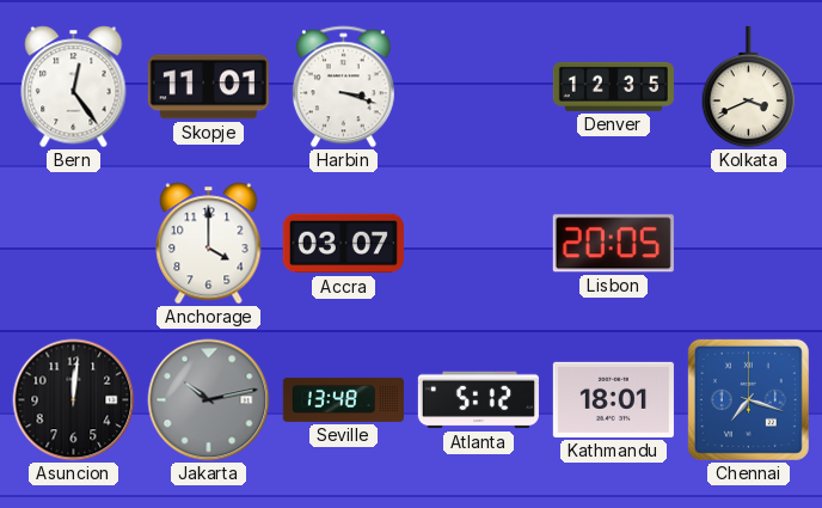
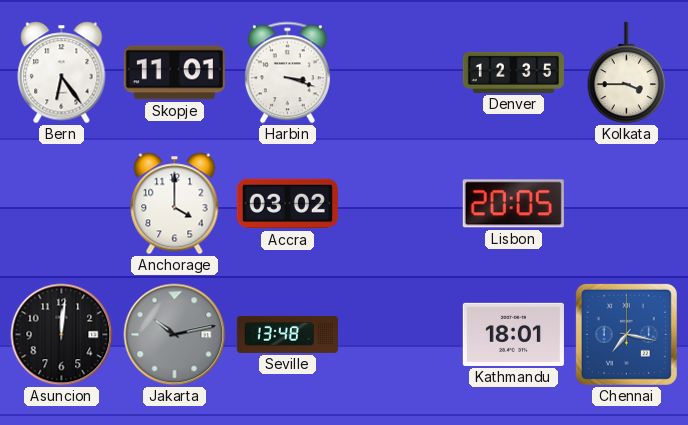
Bern: 12:24 -> 6:24 (62, 73)
Kolkata: 3:41 -> 3:45 (627, 73)
Accra: 03:07 -> 03:02 (287, 204)
Atlanta: 5:12 -> none (478, 400)
Chennai: 7:18 -> 7:17 (626, 334)
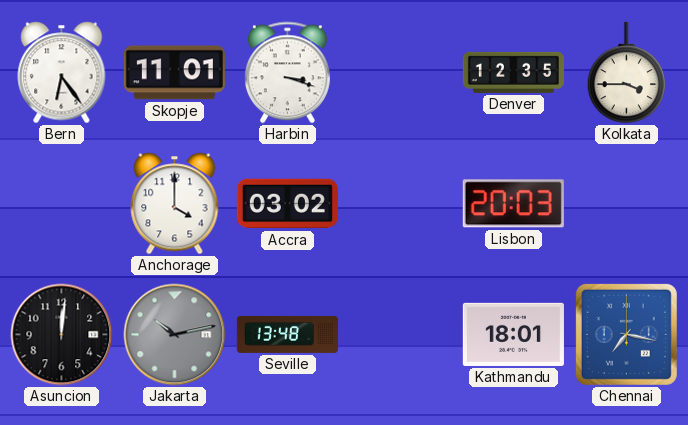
Lisbon: 20:05 -> 20:03 (513, 204)
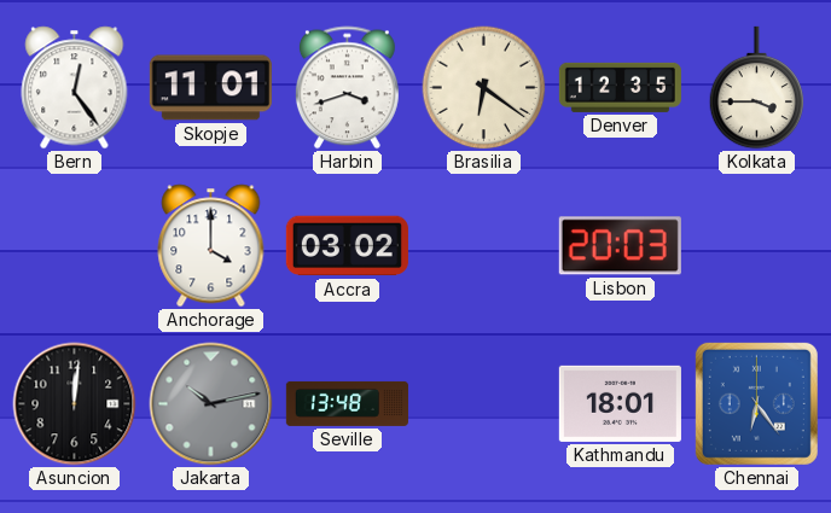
Bern: 6:24 -> 12:24 (75, 88)
Harbin: 3:18 -> 3:42 (347, 88)
Brasilia: none -> 6:21 (484, 88)
Chennai: 7:17 -> 6:24 (756, 403)
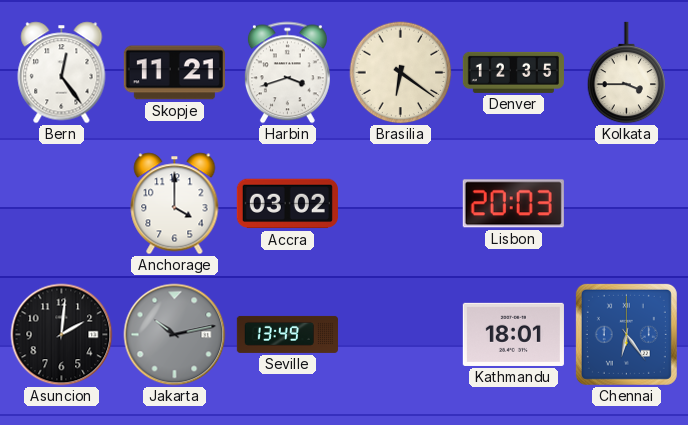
Skopje: 11:01 -> 11:21 (174, 73)
Asuncion: 12:01 -> 2:01 (62, 335)
Seville: 13:48 -> 13:49 (287, 334)
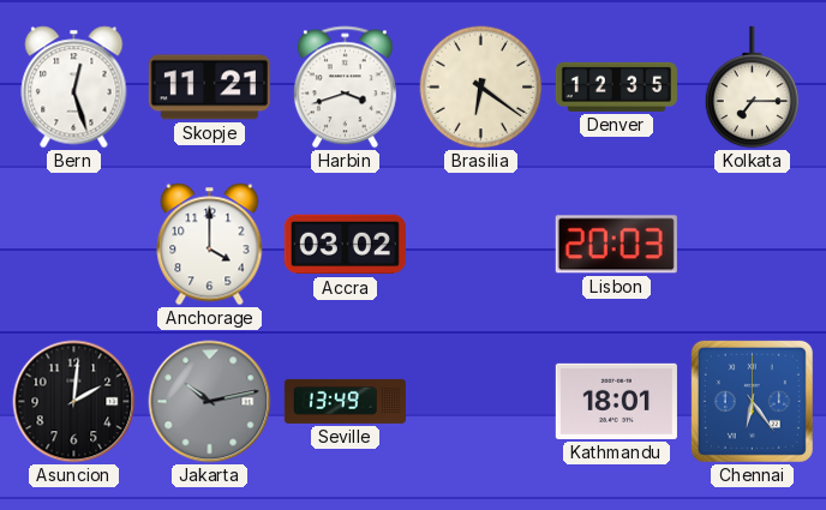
Bern: 12:24 -> 12:27 (74, 88)
Kolkata: 3:45 -> 7:15 (753, 88)
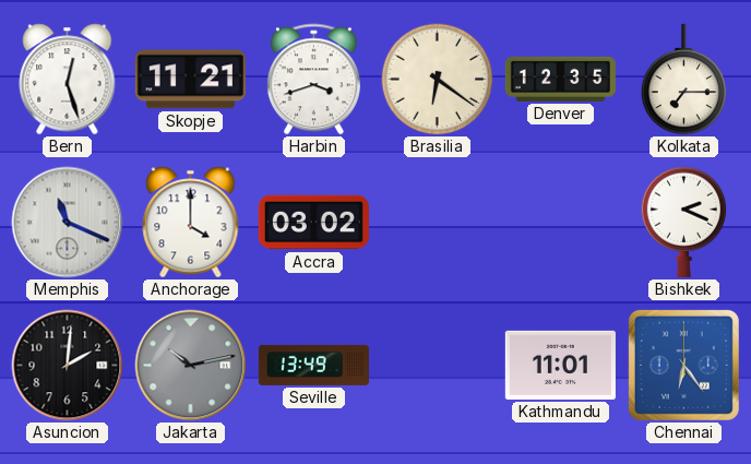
Memphis: none -> 11:19 (68, 223)
Lisbon: 20:03 -> none (616, 245)
Bishkek: none -> 2:19 (684, 222)
Kathmandu: 18:01 -> 11:01 (560, 365)
